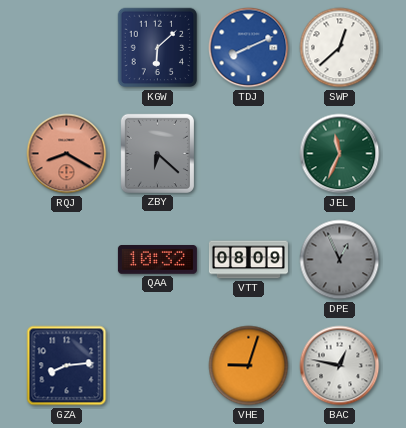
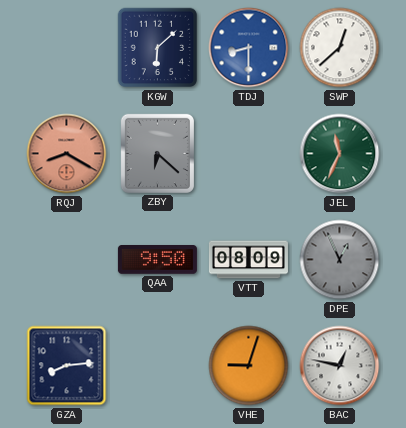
TDJ: 8:11 -> 8:30 (249, 48)
QAA: 10:32 -> 9:50 (157, 260)
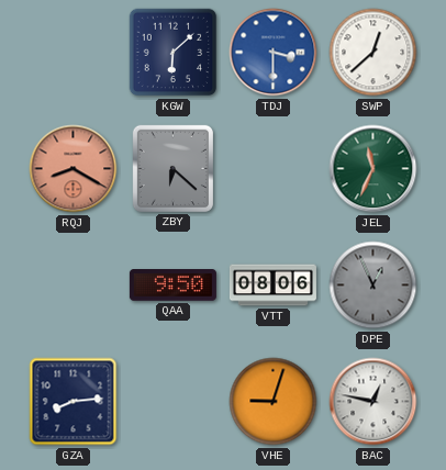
TDJ: 8:30 -> 3:30 (274, 53)
VTT: 08:09 -> 08:06 (272, 286)
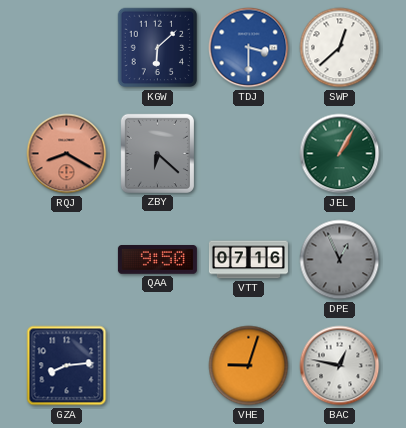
JEL: 11:34 -> 1:05 (340, 154)
VTT: 08:06 -> 07:16 (248, 260)
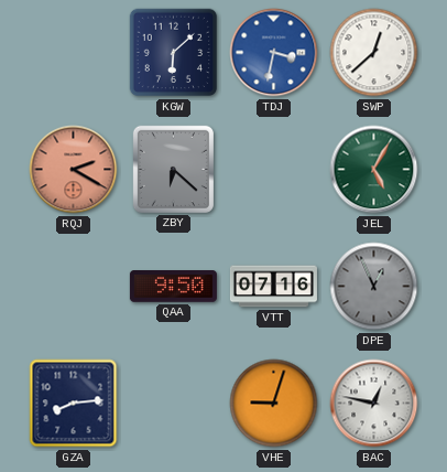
TDJ: 3:30 -> 3:32 (274, 53)
RQJ: 8:20 -> 2:20 (74, 170)
JEL: 1:05 -> 5:05 (374, 170)
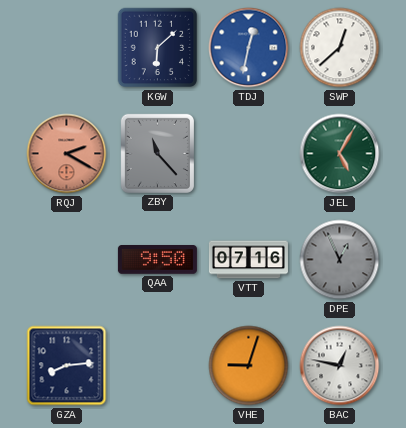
TDJ: 3:32 -> 12:32 (249, 48)
ZBY: 6:22 -> 11:23 (157, 153)
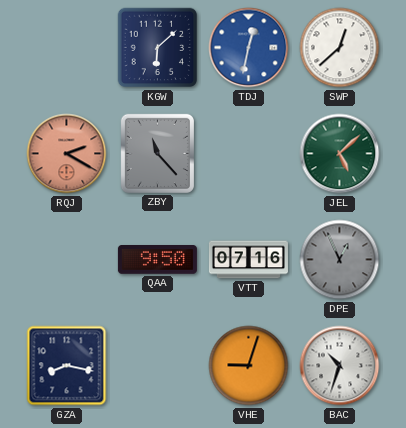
JEL: 5:05 -> 5:08 (340, 154)
GZA: 8:14 -> 8:17 (67, 366)
BAC: 12:47 -> 10:33 (340, 366)
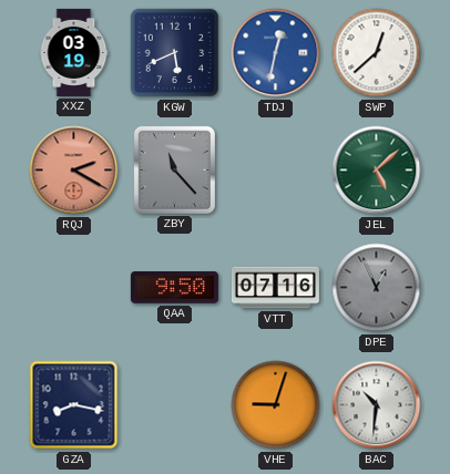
XXZ: none -> 03:19 (74, 52)
KGW: 6:08 -> 5:41 (175, 53)
BAC: 10:33 -> 10:31 (377, 405)
